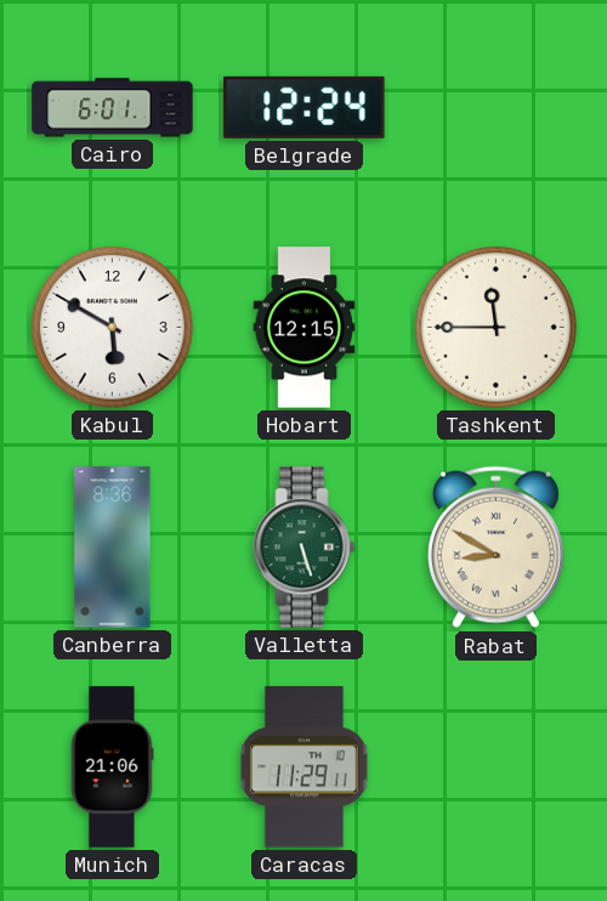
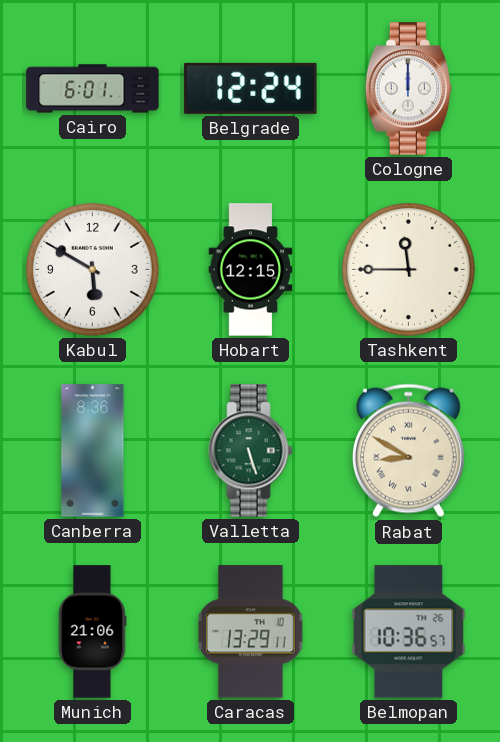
Cologne: none -> 12:00 (409, 89)
Caracas: 11:29 -> 13:29 (251, 632)
Belmopan: none -> 10:36 (409, 632)
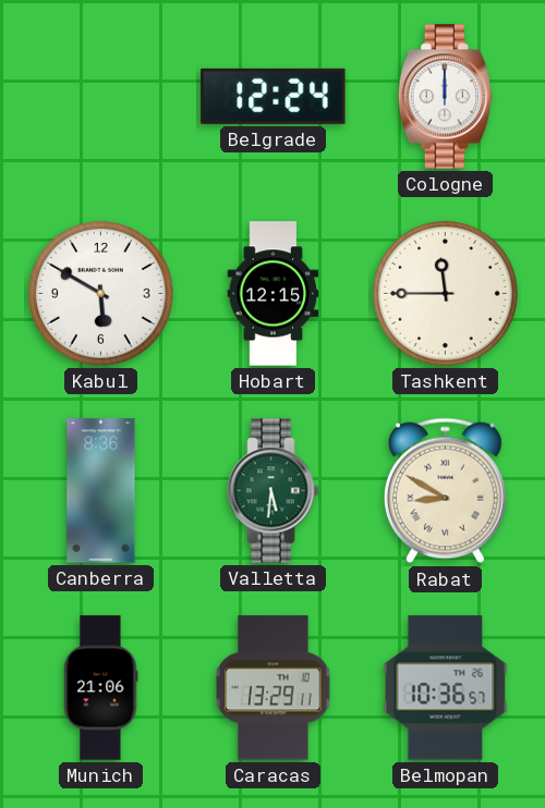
Cairo: 6:01 -> none (93, 89)
Valletta: 5:27 -> 5:31 (274, 491)
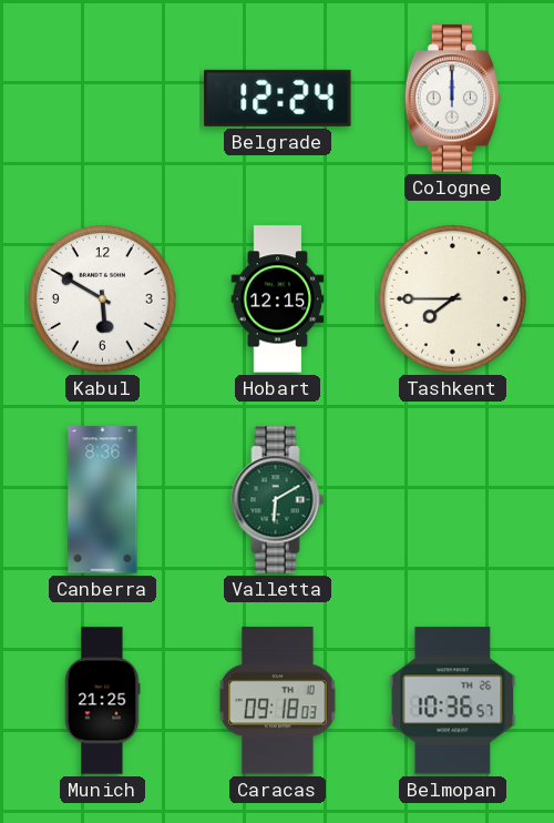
Tashkent: 11:45 -> 7:45 (453, 299)
Valletta: 5:31 -> 6:10 (278, 500)
Rabat: 8:50 -> none (445, 491)
Munich: 21:06 -> 21:25 (102, 701)
Caracas: 13:29 -> 09:18 (278, 701)
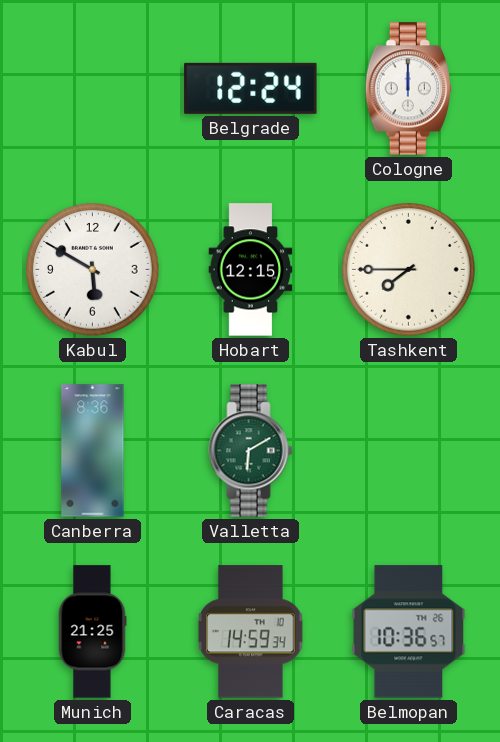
Caracas: 09:18 -> 14:59 (251, 632)
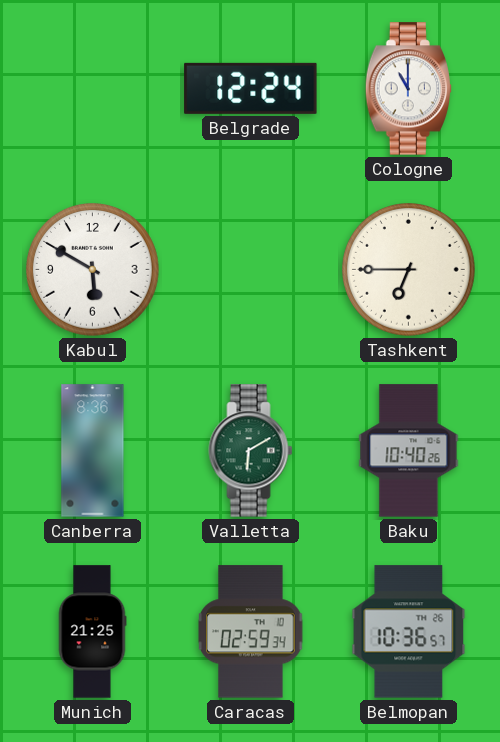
Cologne: 12:00 -> 11:00 (409, 89)
Hobart: 12:15 -> none (251, 270)
Tashkent: 7:45 -> 6:45 (409, 270)
Baku: none -> 10:40 (409, 451)
Caracas: 14:59 -> 02:59 (251, 632)
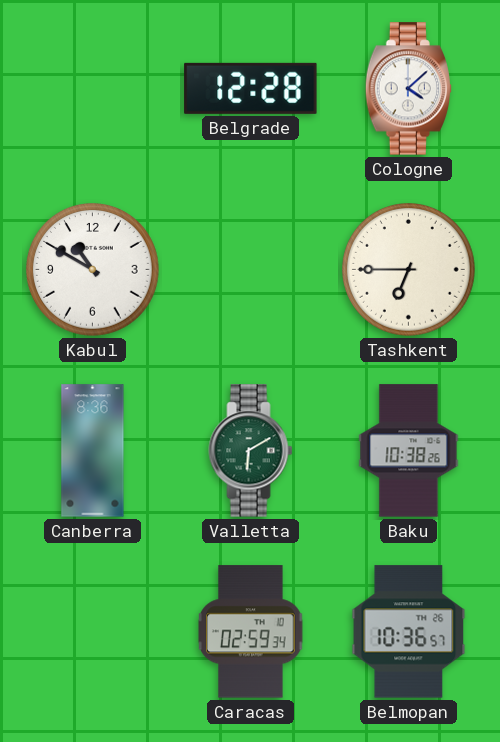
Belgrade: 12:24 -> 12:28 (251, 88)
Cologne: 11:00 -> 4:08 (409, 89)
Kabul: 5:50 -> 10:50 (93, 270)
Baku: 10:40 -> 10:38 (409, 451)
Munich: 21:25 -> none (92, 632)
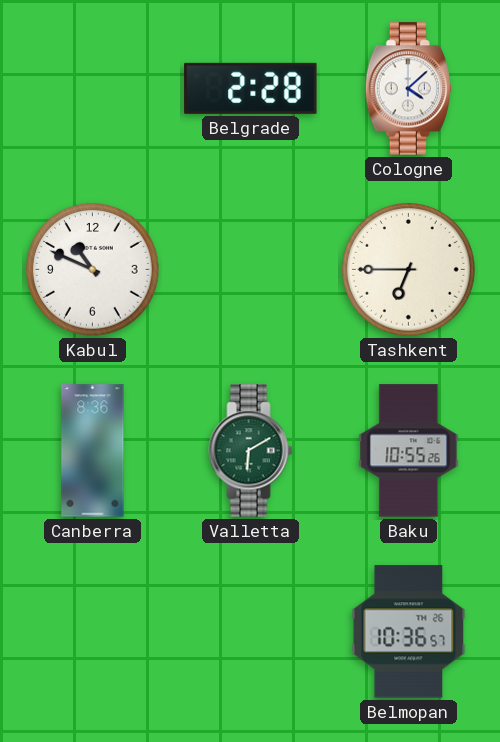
Belgrade: 12:28 -> 2:28 (251, 88)
Kabul: 10:50 -> 10:49 (93, 270)
Baku: 10:38 -> 10:55 (409, 451)
Caracas: 02:59 -> none (251, 632)
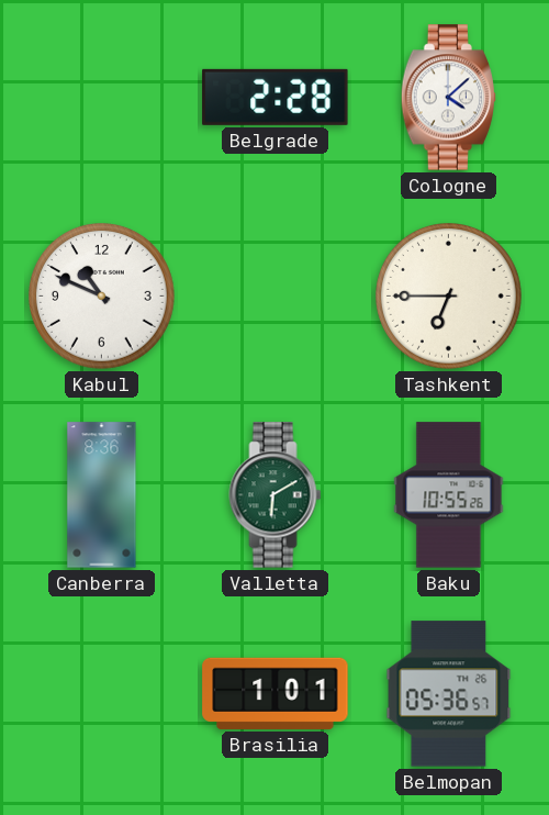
Brasilia: none -> 1:01 (276, 693)
Belmopan: 10:36 -> 05:36 (449, 694)
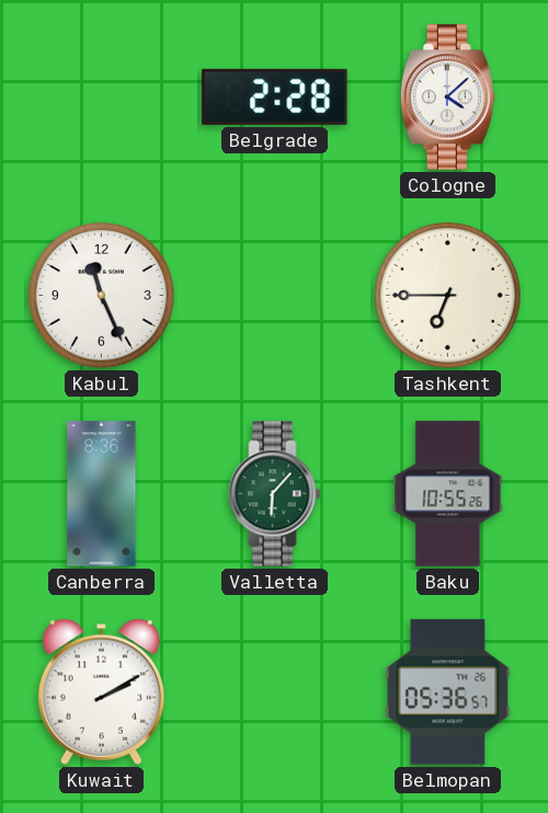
Kabul: 10:49 -> 11:26 (102, 296)
Valletta: 6:10 -> 6:07 (275, 494)
Kuwait: none -> 2:10 (101, 691)
Brasilia: 1:01 -> none (276, 693)
